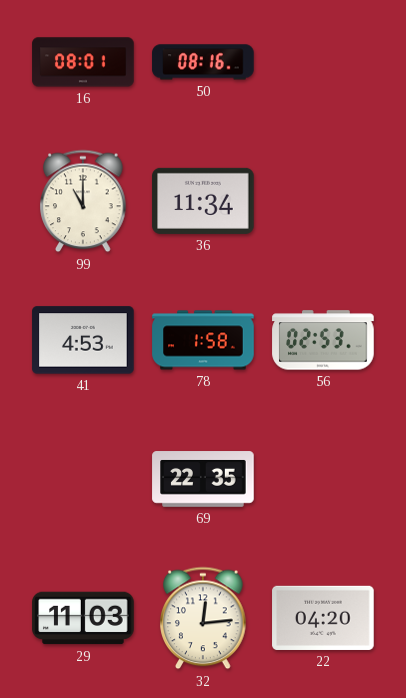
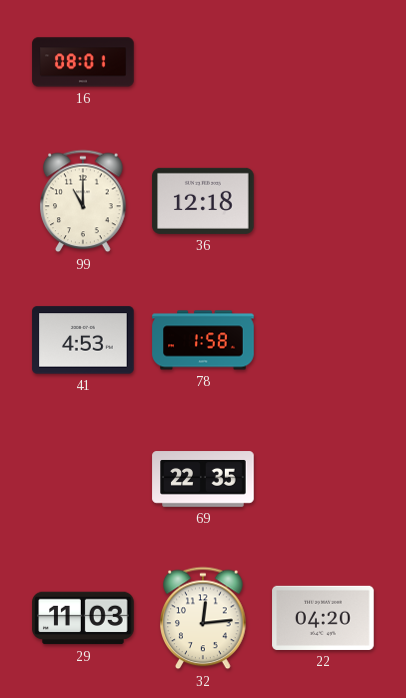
50: 08:16 -> none (203, 62)
36: 11:34 -> 12:18 (203, 201)
56: 02:53 -> none (323, 340)
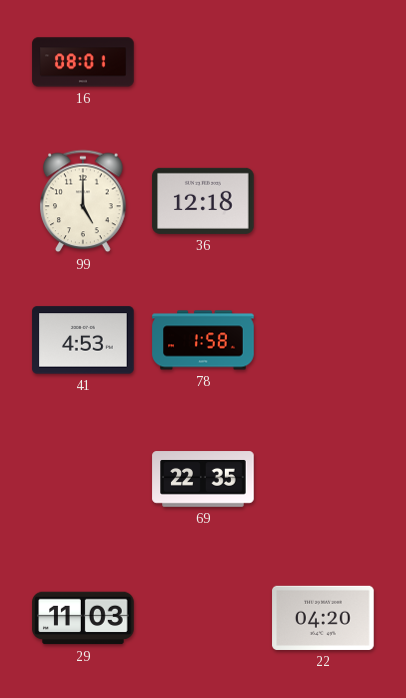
99: 11:00 -> 5:00 (83, 201)
32: 12:14 -> none (203, 618)
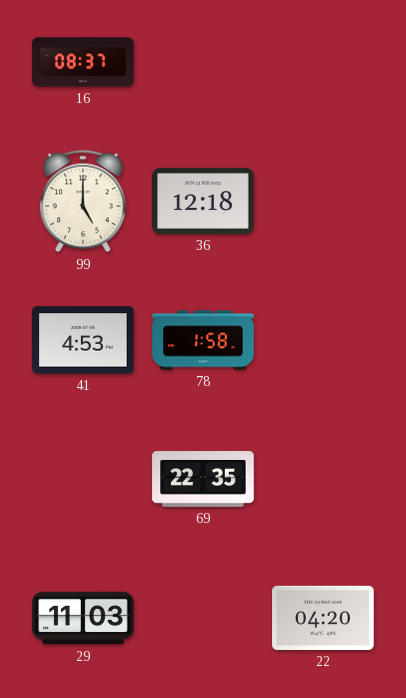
16: 08:01 -> 08:37 (83, 62)
